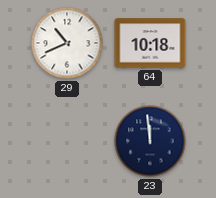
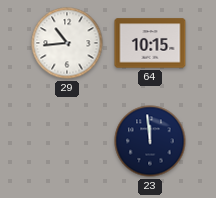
29: 10:41 -> 10:44 (67, 43)
64: 10:18 -> 10:15 (150, 43)
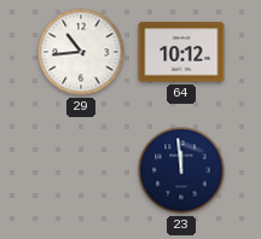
64: 10:15 -> 10:12 (181, 52)
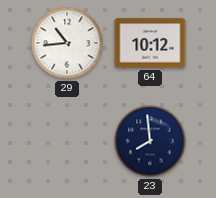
23: 11:59 -> 7:59 (150, 141)
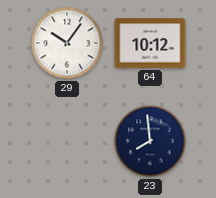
29: 10:44 -> 10:06 (67, 43)
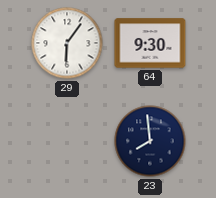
29: 10:06 -> 6:06 (67, 43)
64: 10:12 -> 9:30 (150, 43)
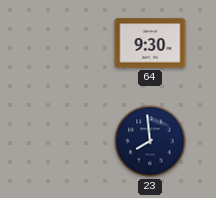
29: 6:06 -> none (67, 43)
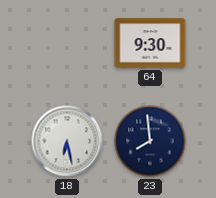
18: none -> 6:28 (67, 141)
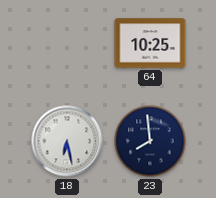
64: 9:30 -> 10:25 (150, 43)
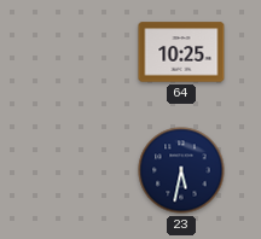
18: 6:28 -> none (67, 141)
23: 7:59 -> 5:32 (181, 170)
